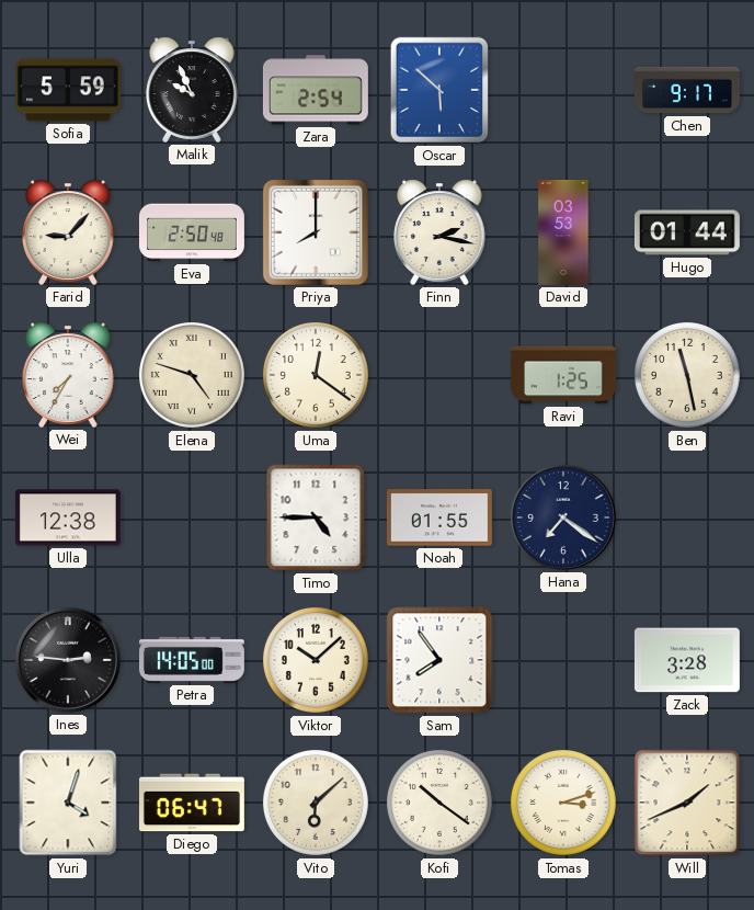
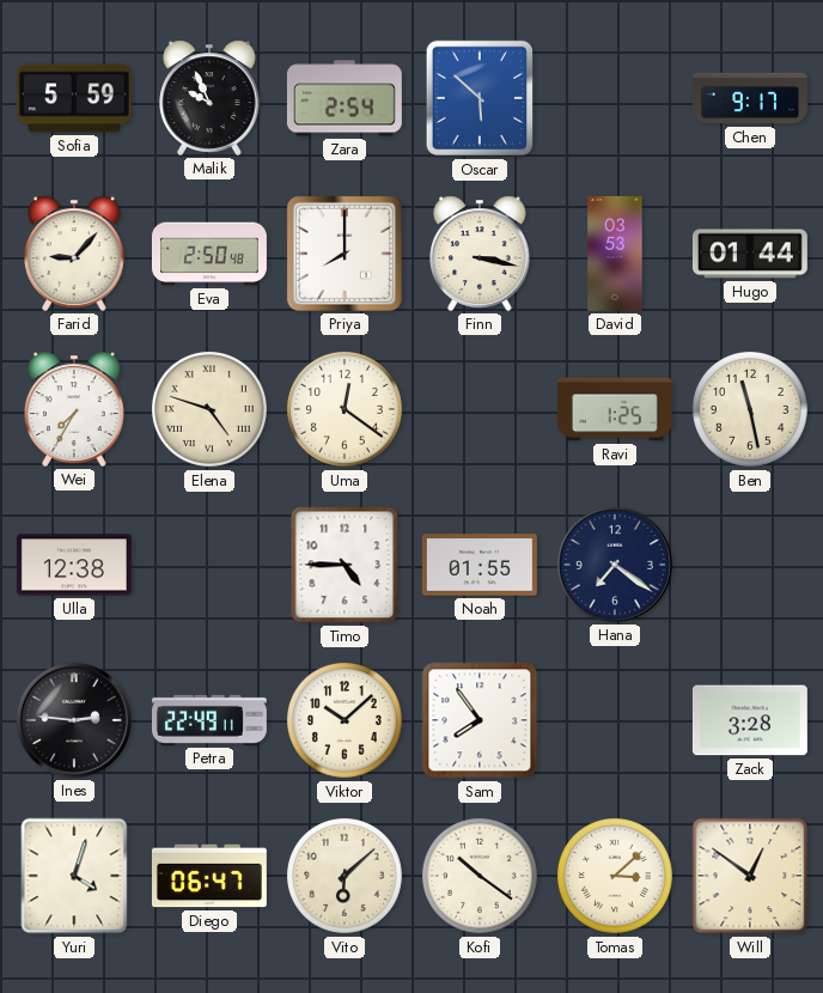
Finn: 2:17 -> 3:17 (480, 254)
Petra: 14:05 -> 22:49 (209, 720)
Tomas: 3:12 -> 3:08 (615, 876)
Will: 1:41 -> 12:51 (750, 876)
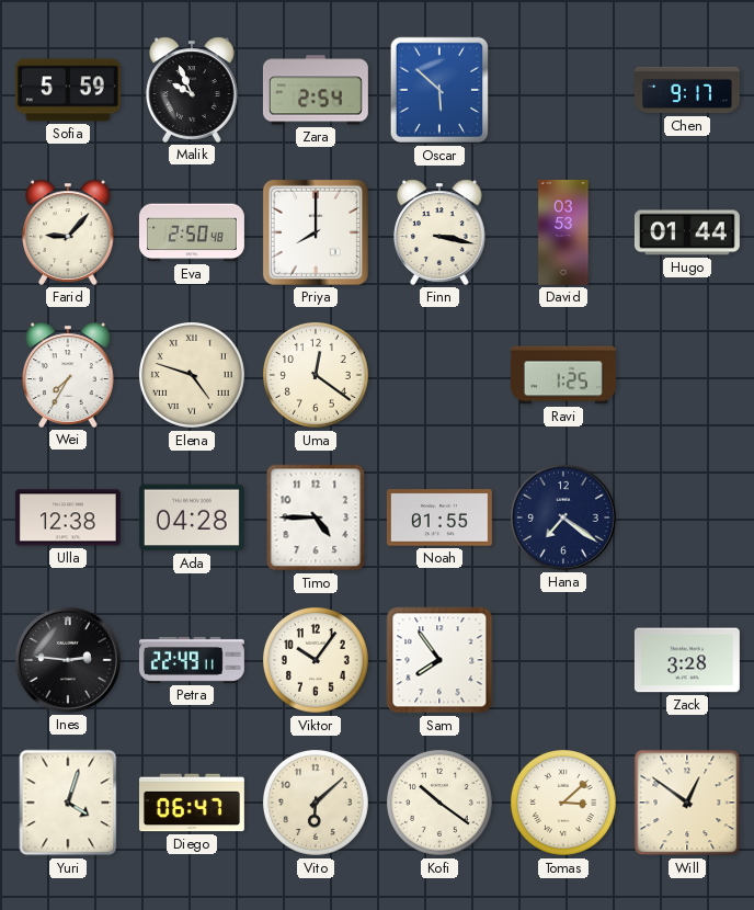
Ben: 11:28 -> none (750, 409)
Ada: none -> 04:28 (192, 517)
Viktor: 10:08 -> 10:06 (316, 660)
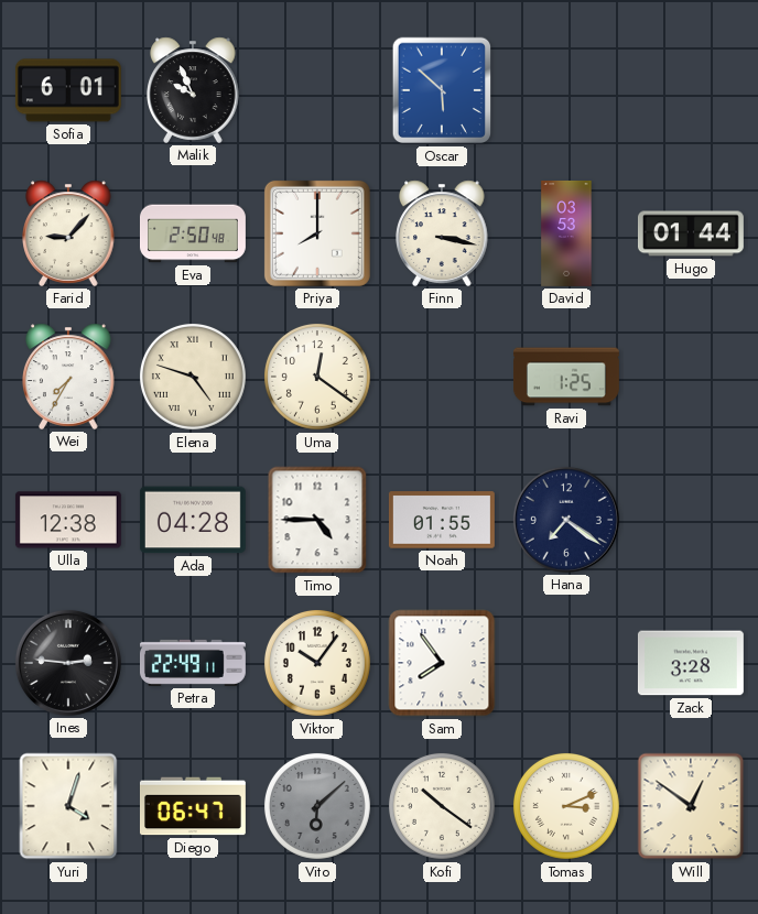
Sofia: 5:59 -> 6:01 (68, 90)
Zara: 2:54 -> none (316, 90)
Chen: 9:17 -> none (687, 90)
Vito dial: cream -> grey (317, 806)
Tomas: 3:08 -> 3:11 (566, 806)
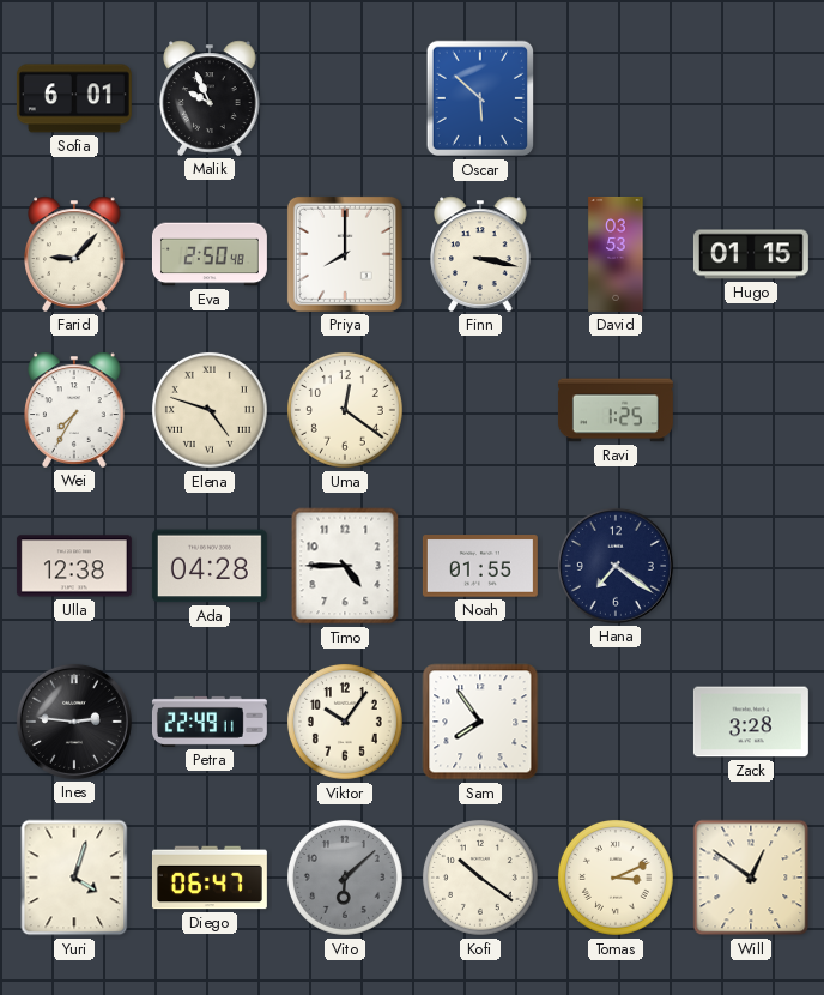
Hugo: 01:44 -> 01:15 (751, 254)
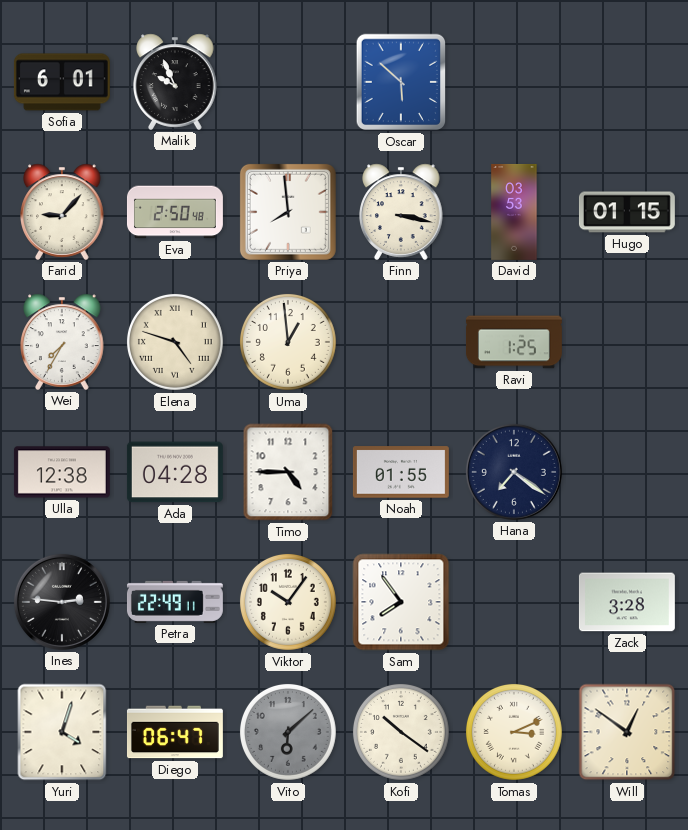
Priya: 8:00 -> 7:59 (288, 212)
Uma: 12:21 -> 12:59 (288, 342)
